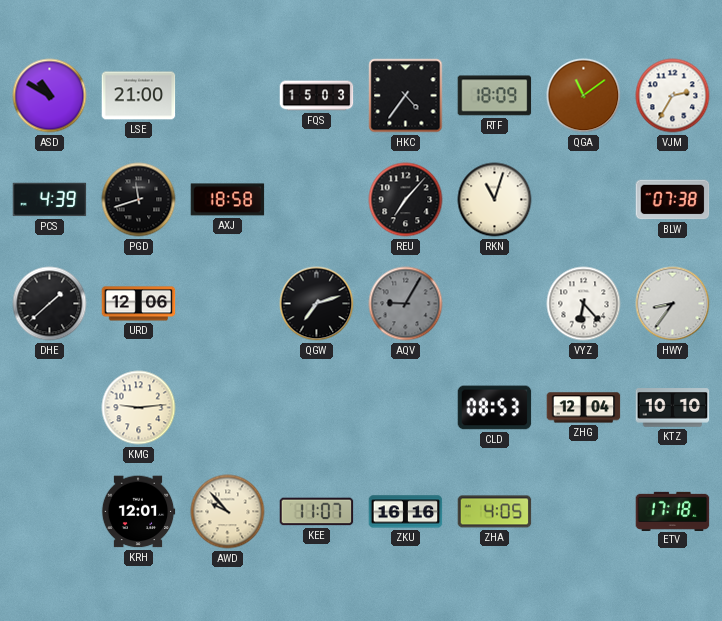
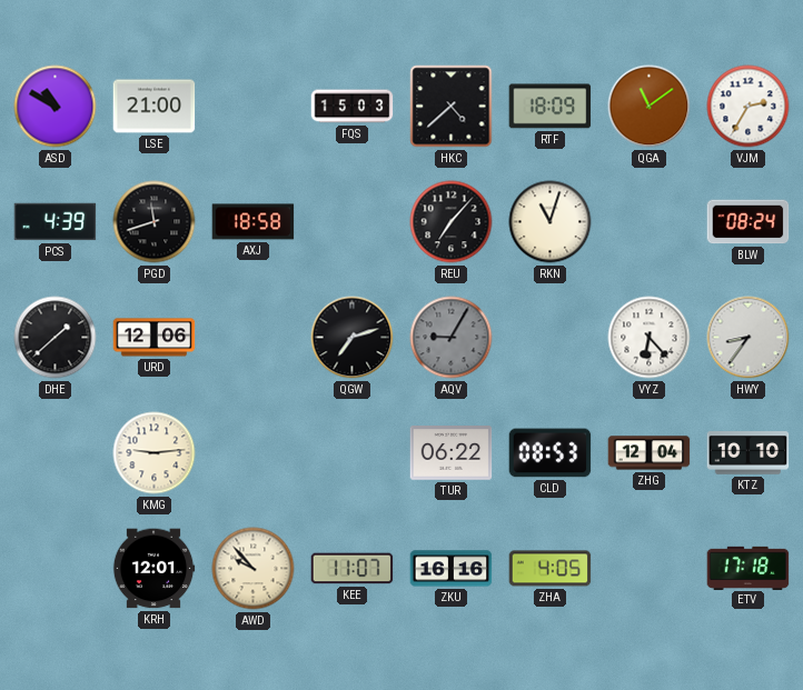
HKC: 4:36 -> 4:38 (452, 107)
BLW: 07:38 -> 08:24 (749, 222)
TUR: none -> 06:22 (452, 453)
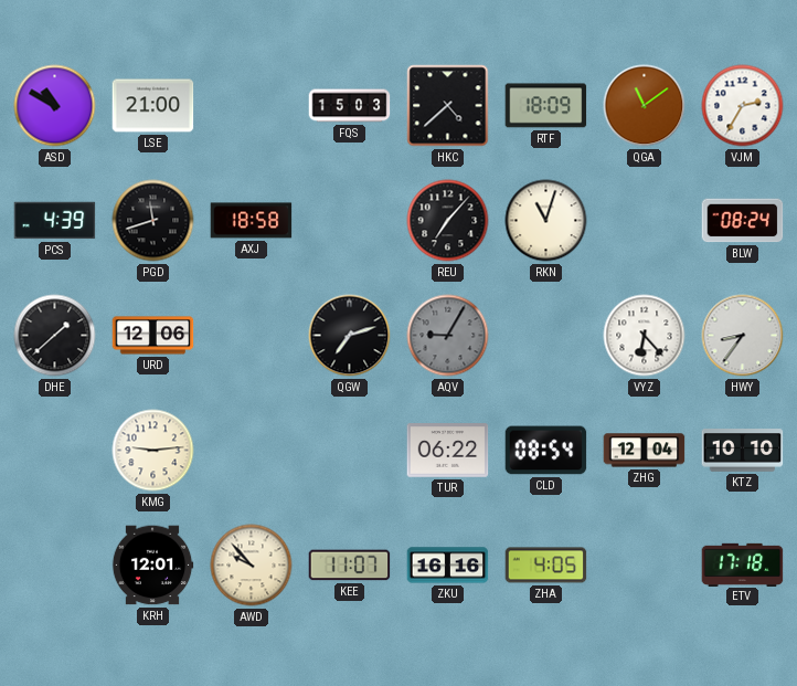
CLD: 08:53 -> 08:54 (546, 451)
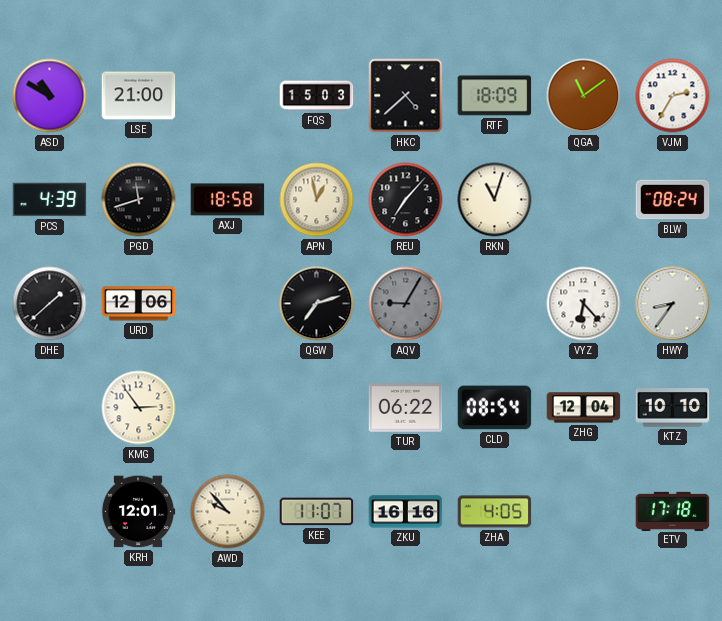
APN: none -> 12:58 (317, 200)
KMG: 9:14 -> 2:54 (139, 408)
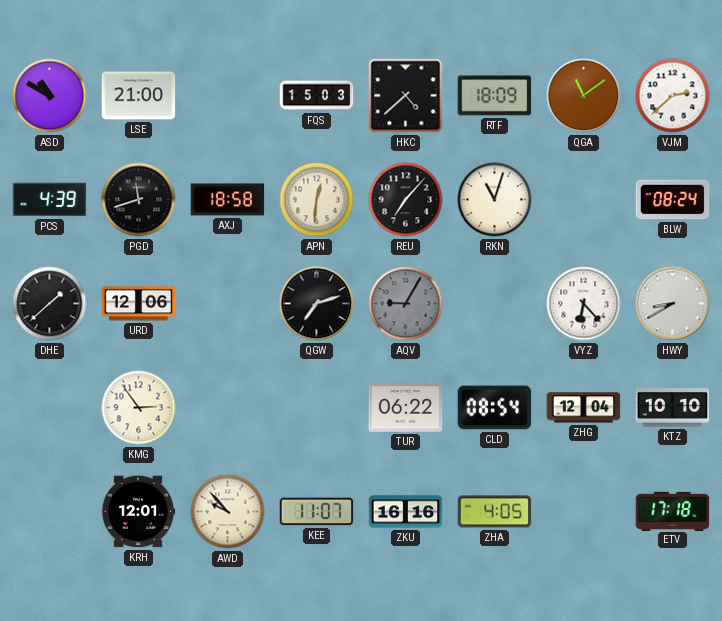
VJM: 2:35 -> 2:38 (673, 96)
APN: 12:58 -> 12:31 (317, 200)
HWY: 8:36 -> 8:40 (673, 304)
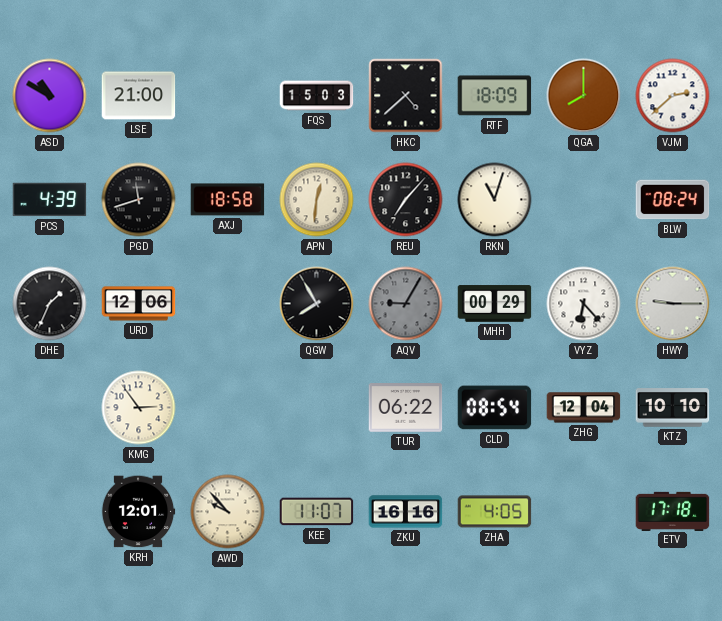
QGA: 11:09 -> 8:00 (584, 96)
DHE: 1:38 -> 1:34 (50, 304)
QGW: 7:12 -> 7:55 (317, 304)
MHH: none -> 00:29 (495, 304)
HWY: 8:40 -> 9:15 (673, 304)
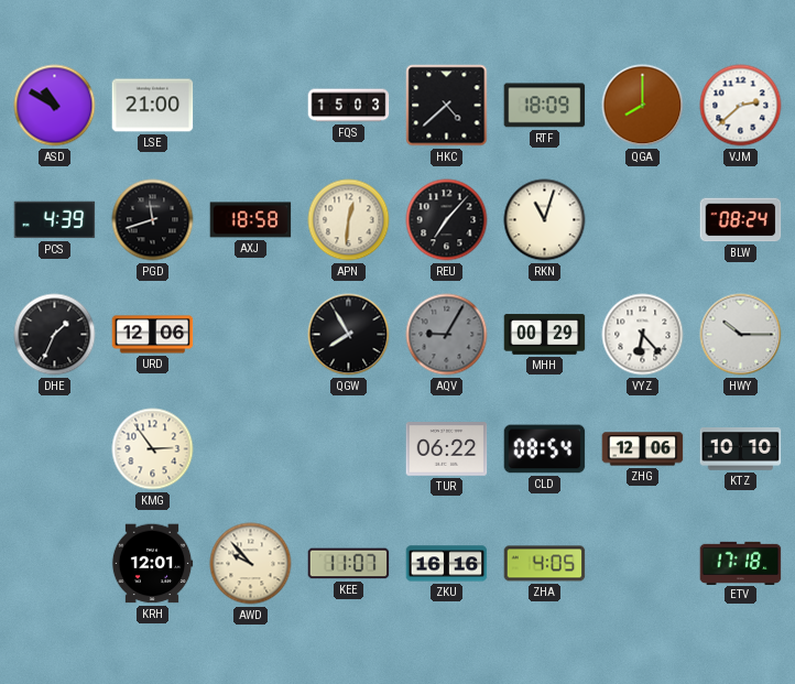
HWY: 9:15 -> 10:15 (741, 335)
ZHG: 12:04 -> 12:06 (643, 449)
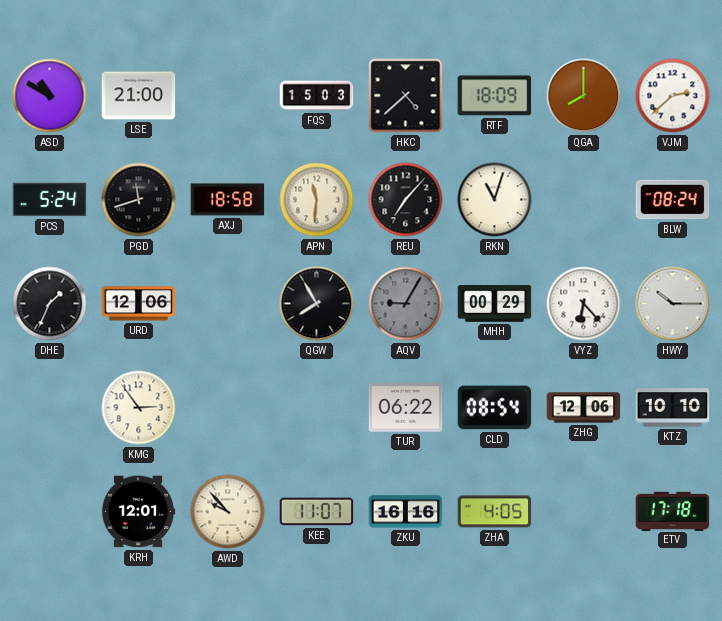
PCS: 4:39 -> 5:24 (50, 200)
APN: 12:31 -> 11:31 (317, 200)
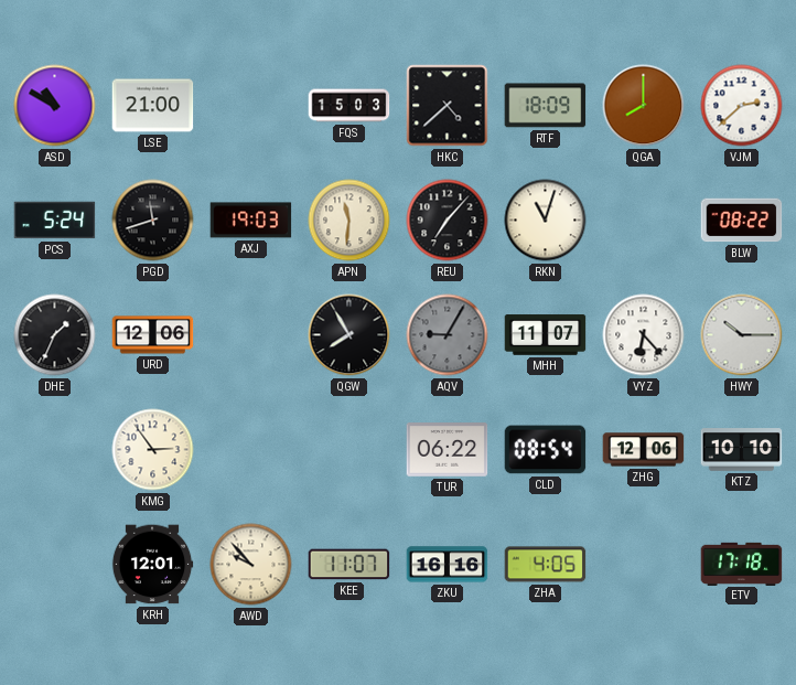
AXJ: 18:58 -> 19:03 (251, 221)
BLW: 08:24 -> 08:22 (742, 221)
MHH: 00:29 -> 11:07 (546, 335)
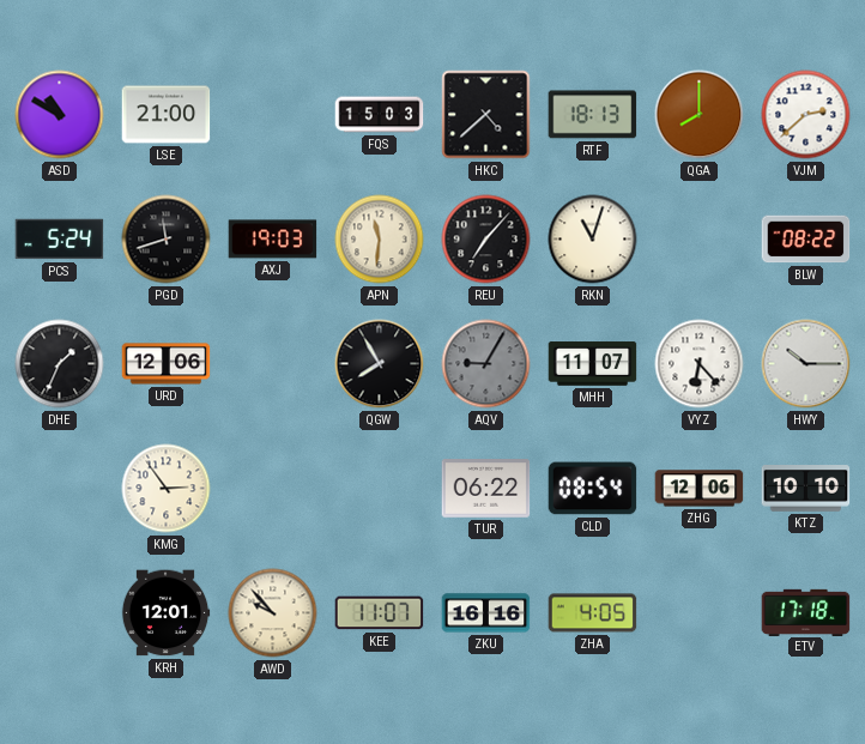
RTF: 18:09 -> 18:13 (593, 115)
